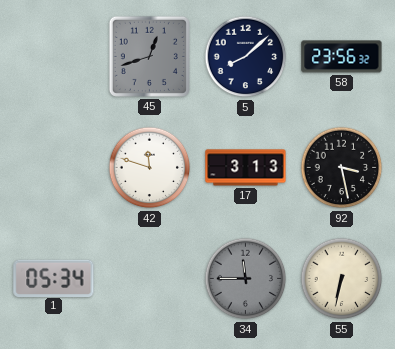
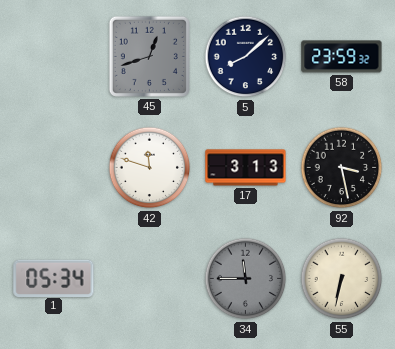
58: 23:56 -> 23:59 (342, 57)
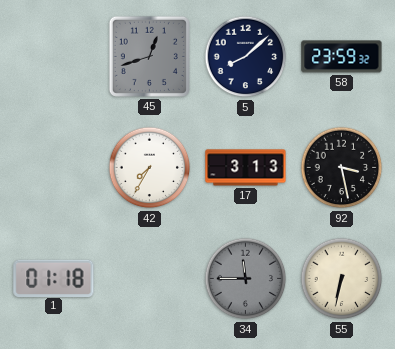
42: 11:48 -> 7:35 (150, 168)
1: 05:34 -> 01:18 (54, 278)
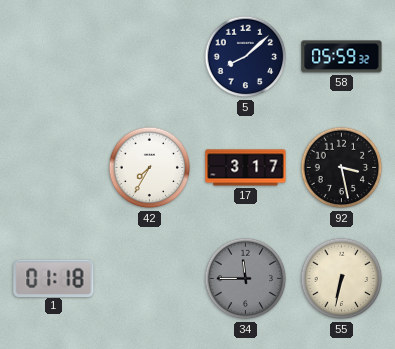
45: 12:42 -> none (149, 56)
58: 23:59 -> 05:59 (342, 57)
17: 3:13 -> 3:17 (246, 168)
